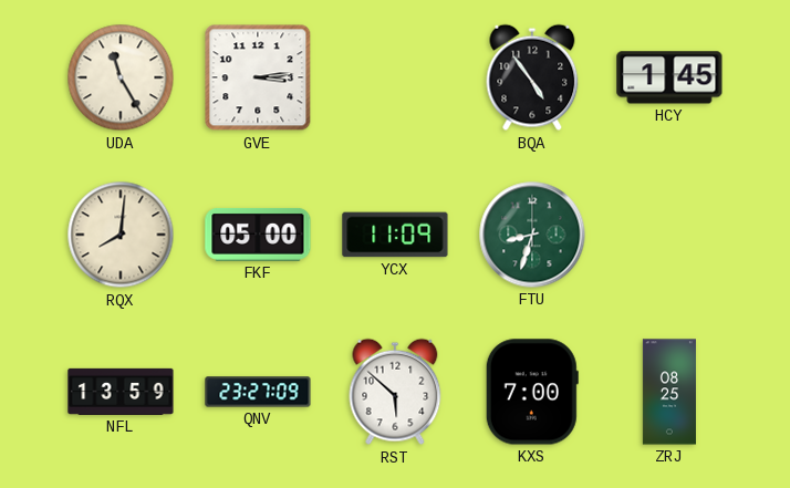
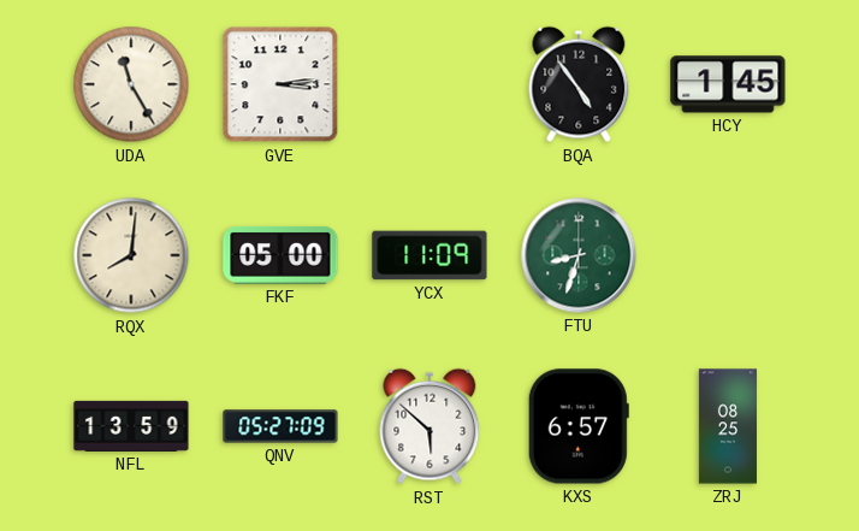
QNV: 23:27 -> 05:27 (280, 426)
KXS: 7:00 -> 6:57 (579, 426)
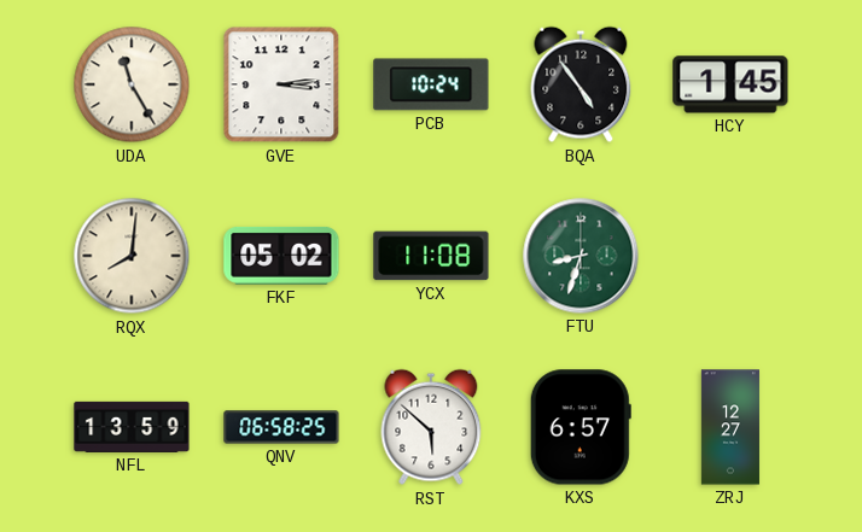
PCB: none -> 10:24 (431, 84)
FKF: 05:00 -> 05:02 (281, 256)
YCX: 11:09 -> 11:08 (431, 256)
QNV: 05:27 -> 06:58 (281, 427)
ZRJ: 08:25 -> 12:27 (730, 427)
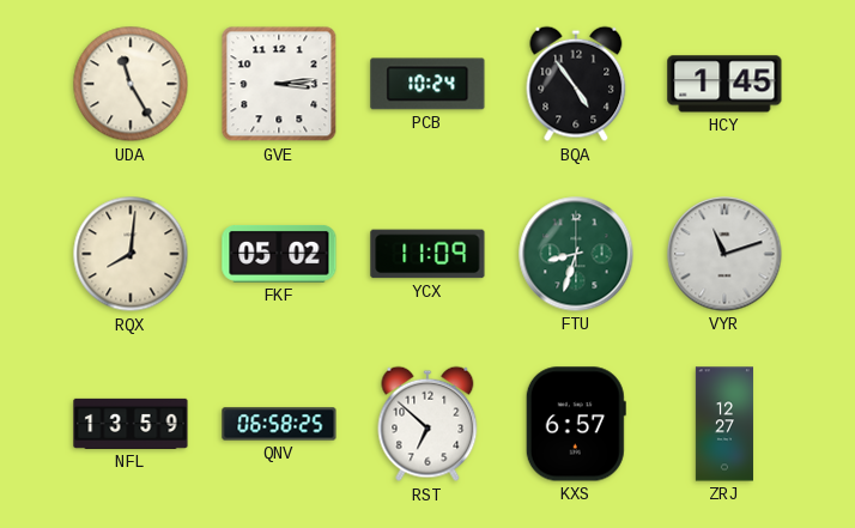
YCX: 11:08 -> 11:09 (427, 254)
VYR: none -> 11:12 (724, 254)
RST: 5:52 -> 6:52 (427, 424)
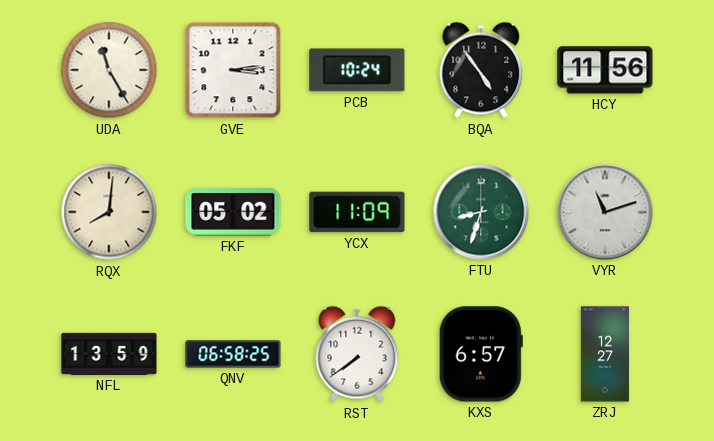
HCY: 1:45 -> 11:56 (605, 70)
RST: 6:52 -> 7:39 (357, 354)
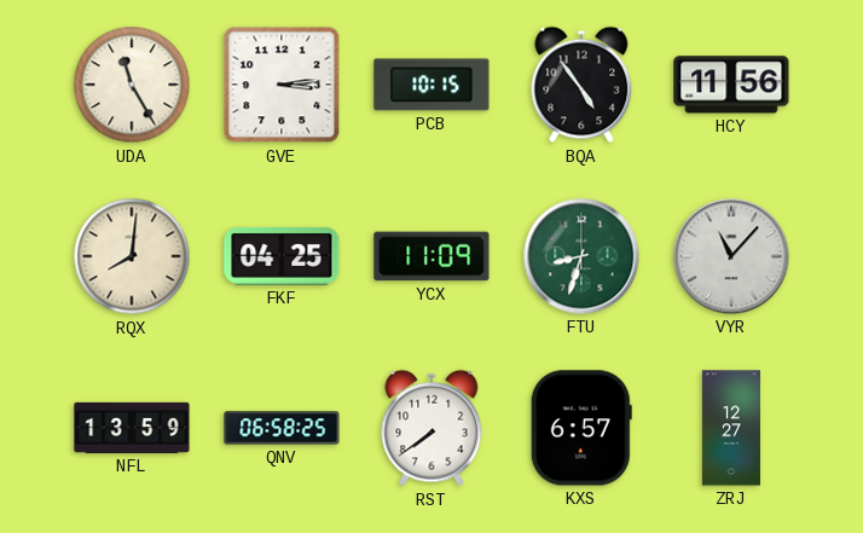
PCB: 10:24 -> 10:15 (431, 85)
FKF: 05:02 -> 04:25 (282, 256)
VYR: 11:12 -> 11:07 (731, 256)
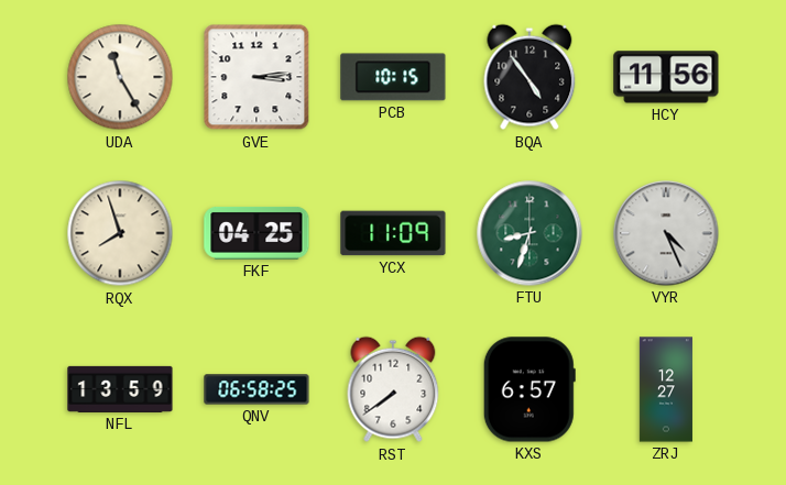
RQX: 8:01 -> 7:57 (120, 233)
VYR: 11:07 -> 4:26 (666, 233)
